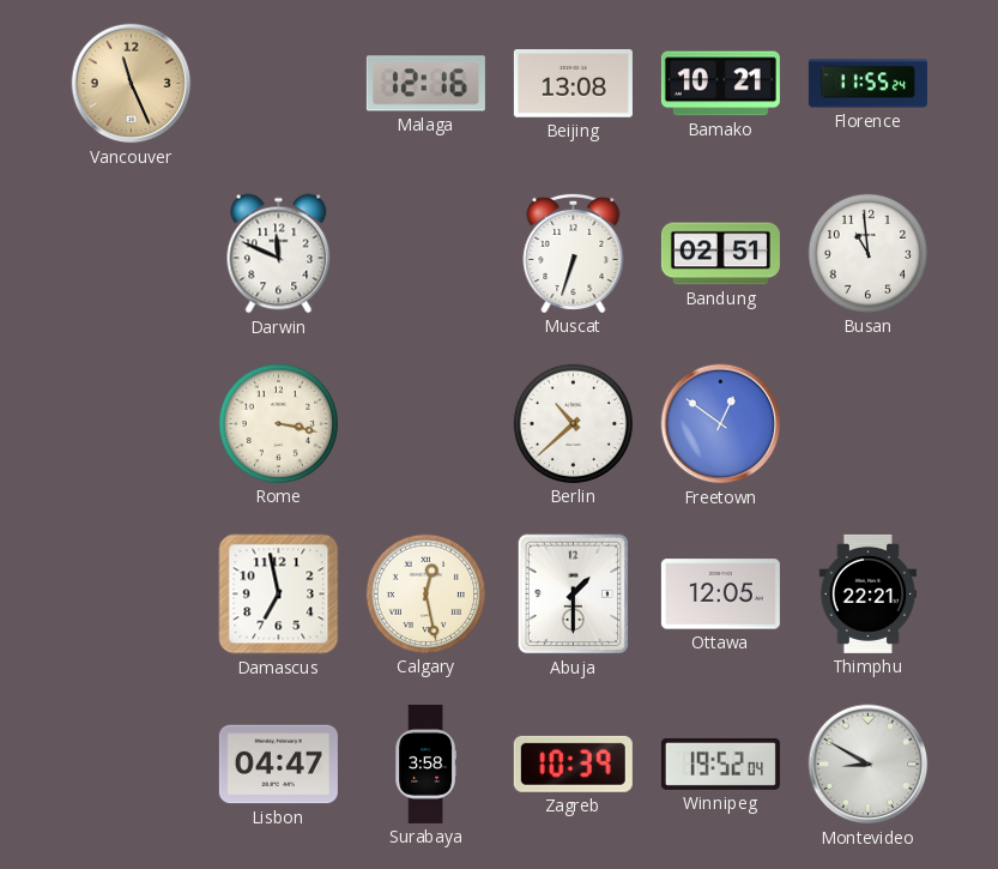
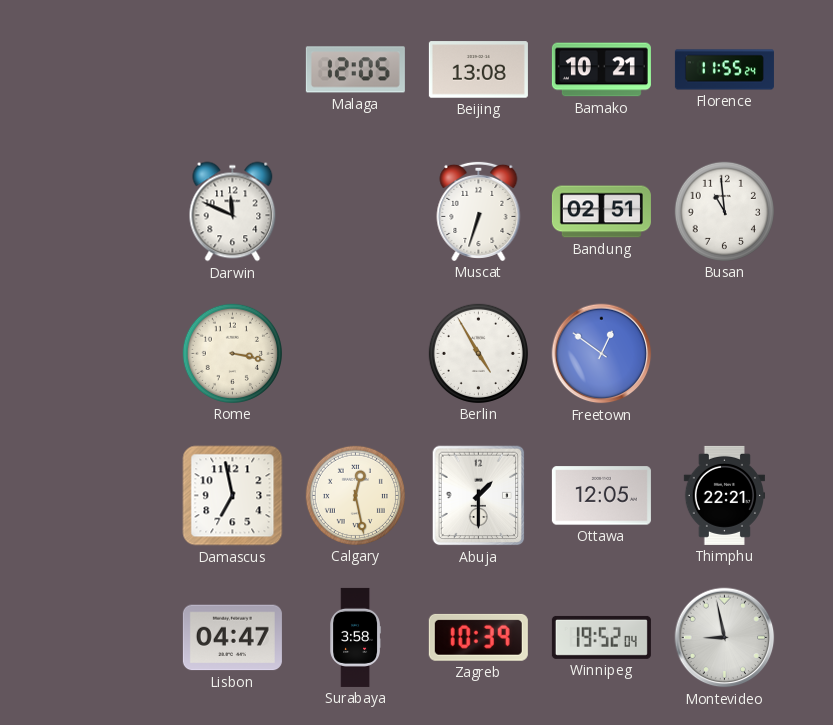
Vancouver: 11:26 -> none (132, 84)
Malaga: 12:16 -> 12:05 (355, 70)
Berlin: 10:38 -> 4:55 (478, 353)
Montevideo: 8:50 -> 8:58 (725, 638)
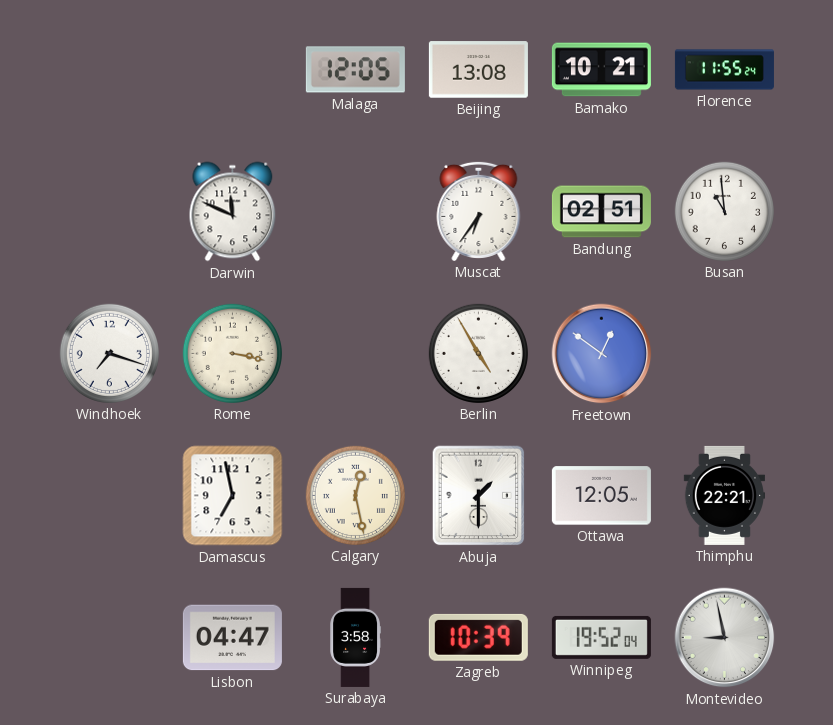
Muscat: 6:33 -> 6:36 (479, 211)
Windhoek: none -> 7:18 (109, 353)
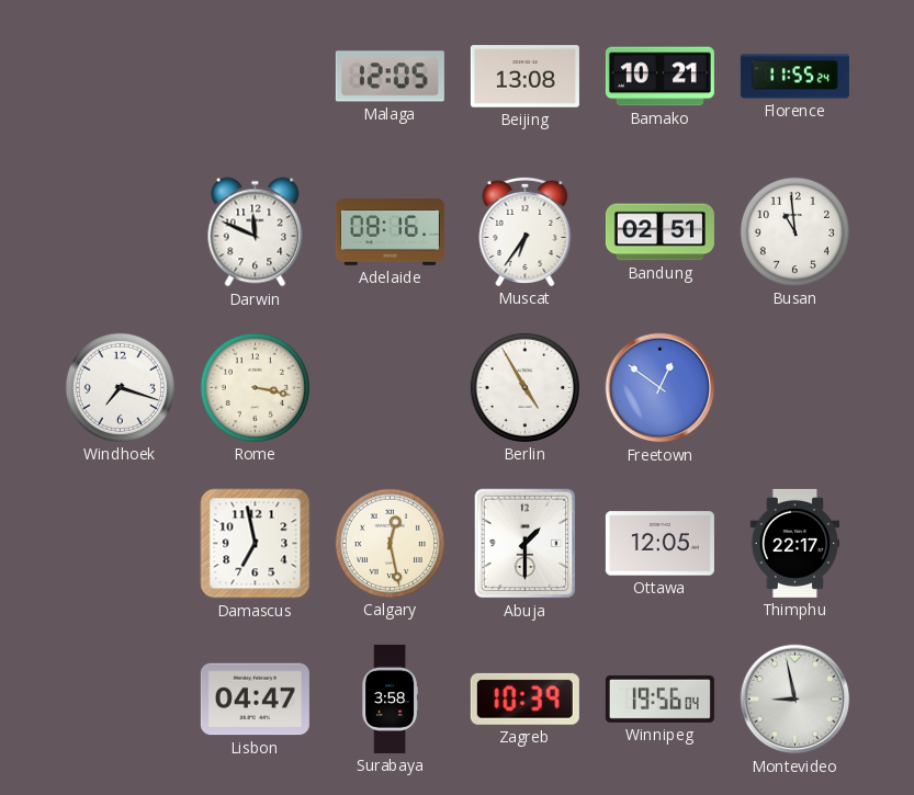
Adelaide: none -> 08:16 (390, 232)
Thimphu: 22:21 -> 22:17 (795, 543)
Winnipeg: 19:52 -> 19:56 (659, 699)
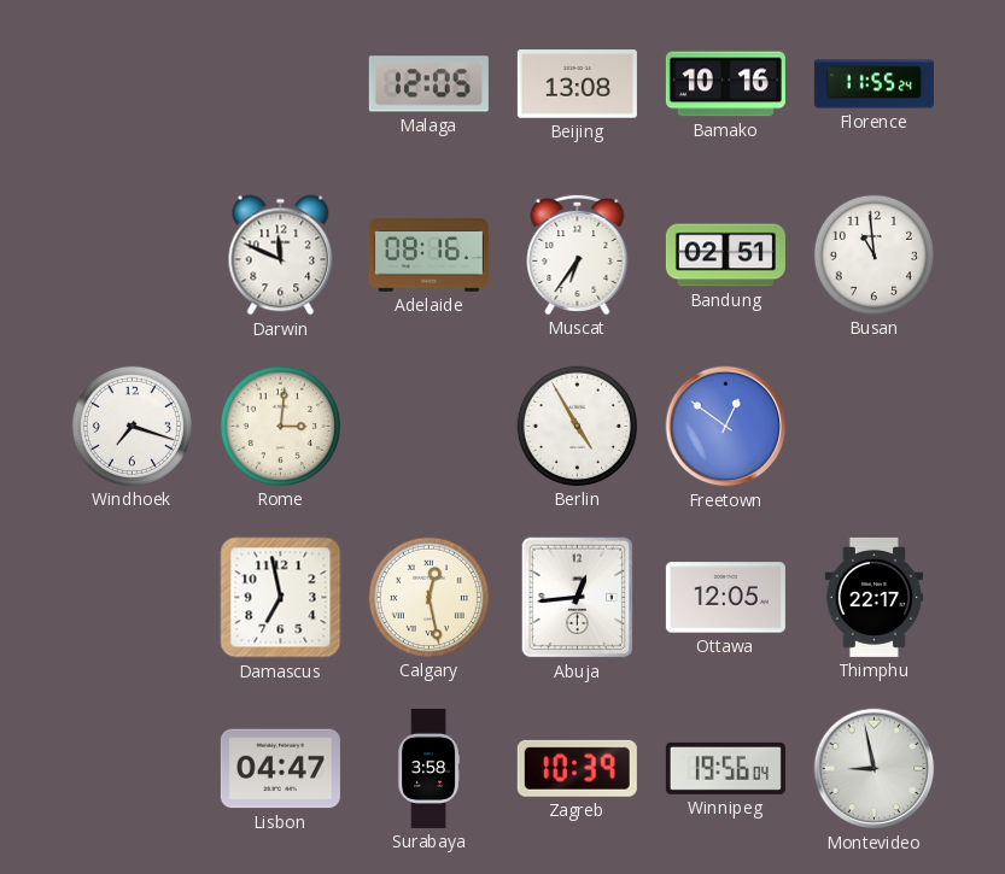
Bamako: 10:21 -> 10:16 (725, 84)
Rome: 3:17 -> 3:01 (280, 426)
Abuja: 1:30 -> 12:44 (578, 598)
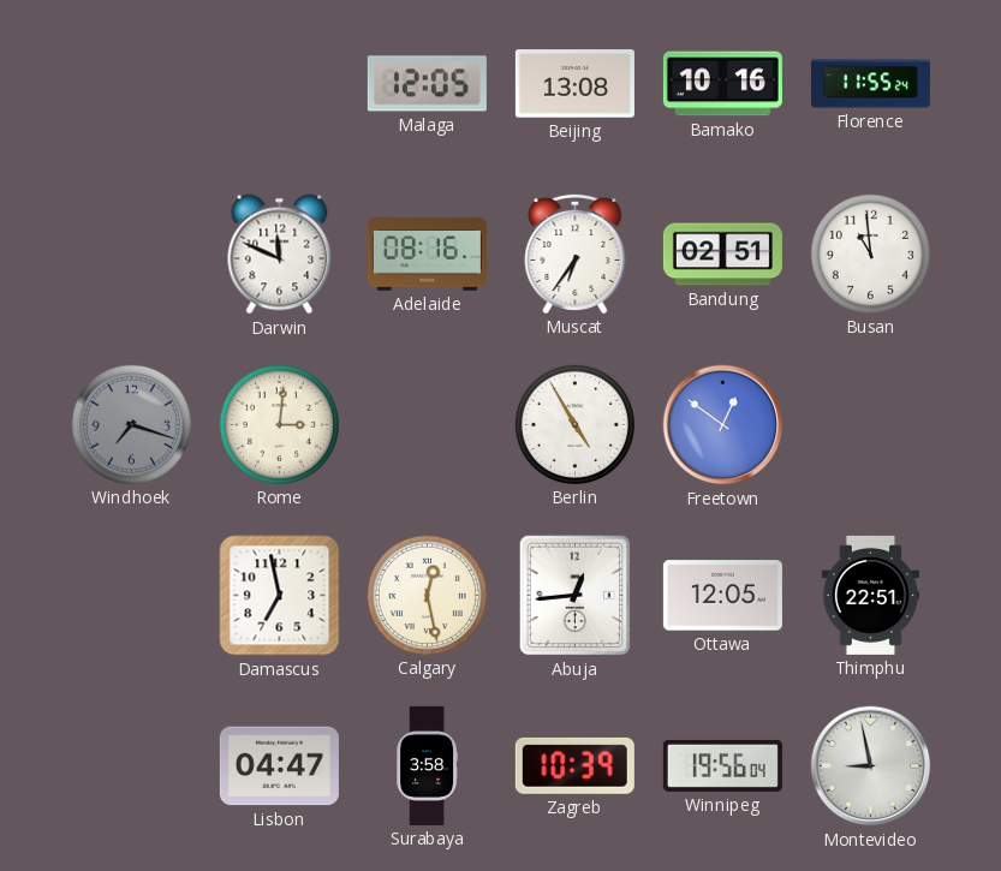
Windhoek dial: white -> grey (131, 424)
Thimphu: 22:17 -> 22:51 (871, 595)
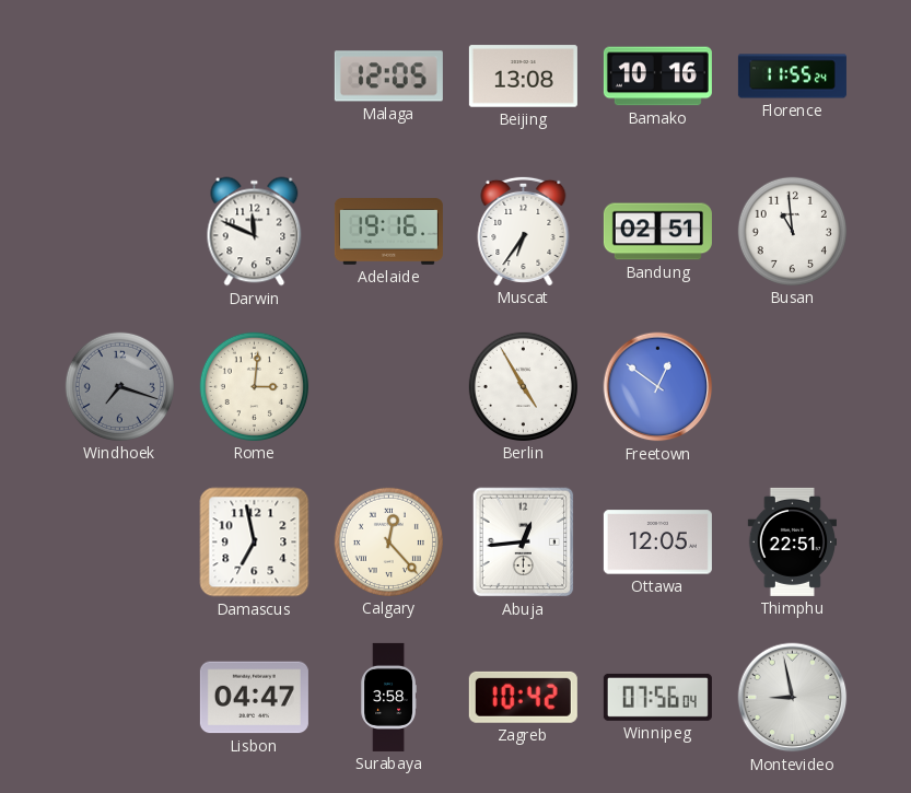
Adelaide: 08:16 -> 19:16 (388, 232)
Calgary: 12:28 -> 12:23 (388, 541)
Zagreb: 10:39 -> 10:42 (523, 697)
Winnipeg: 19:56 -> 07:56 (657, 697)
